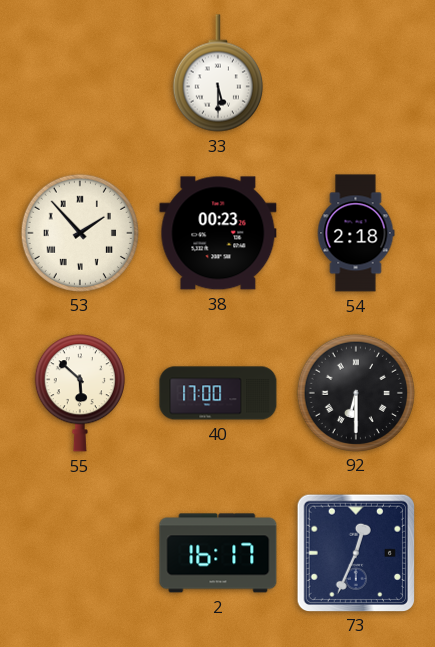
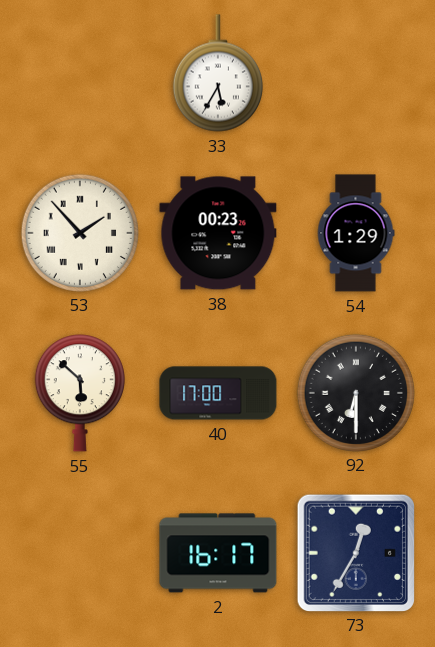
33: 5:30 -> 5:35 (218, 73)
54: 2:18 -> 1:29 (356, 233)
73: 12:34 -> 12:35 (355, 552)
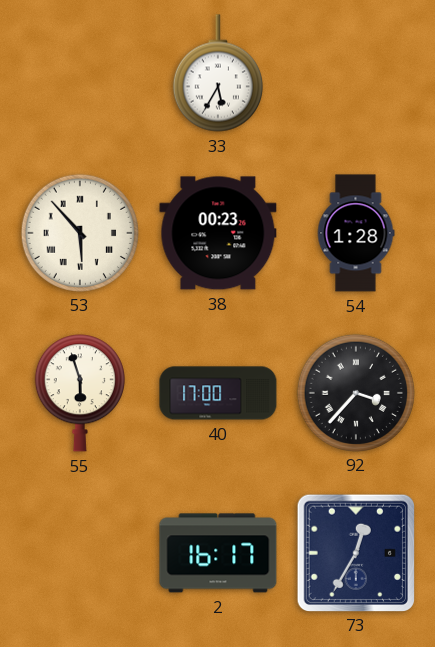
53: 1:53 -> 5:53 (79, 232)
54: 1:29 -> 1:28 (356, 233)
55: 5:52 -> 5:57 (80, 393)
92: 6:30 -> 3:37 (355, 392)
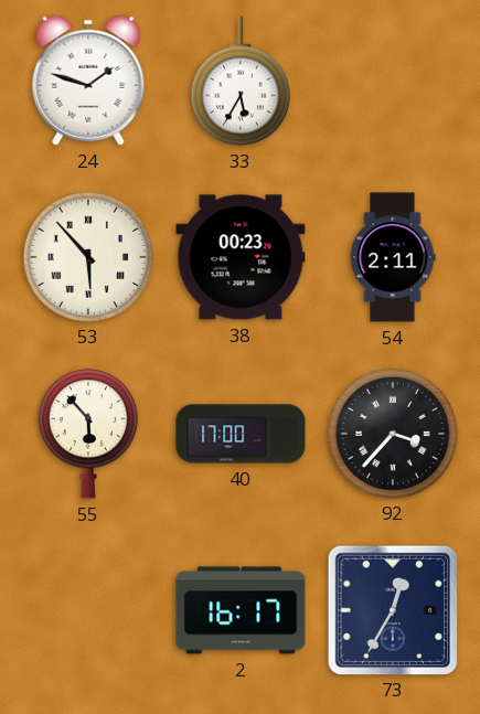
24: none -> 1:48 (88, 81)
54: 1:28 -> 2:11 (393, 257)
55: 5:57 -> 5:53 (88, 434)
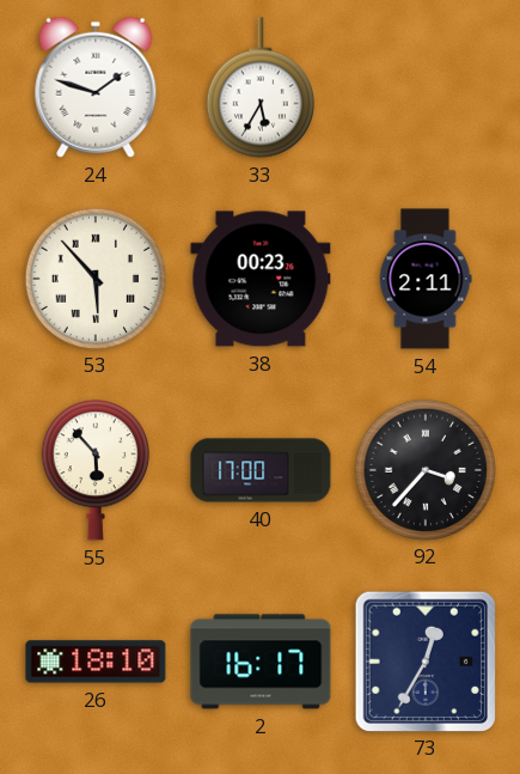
26: none -> 18:10 (96, 662)
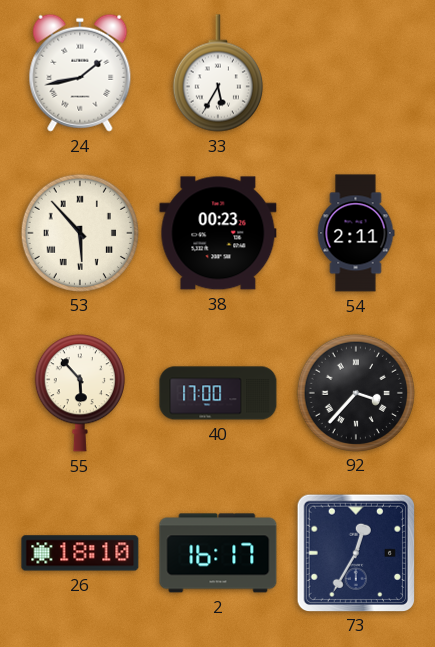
24: 1:48 -> 1:43 (80, 73)
